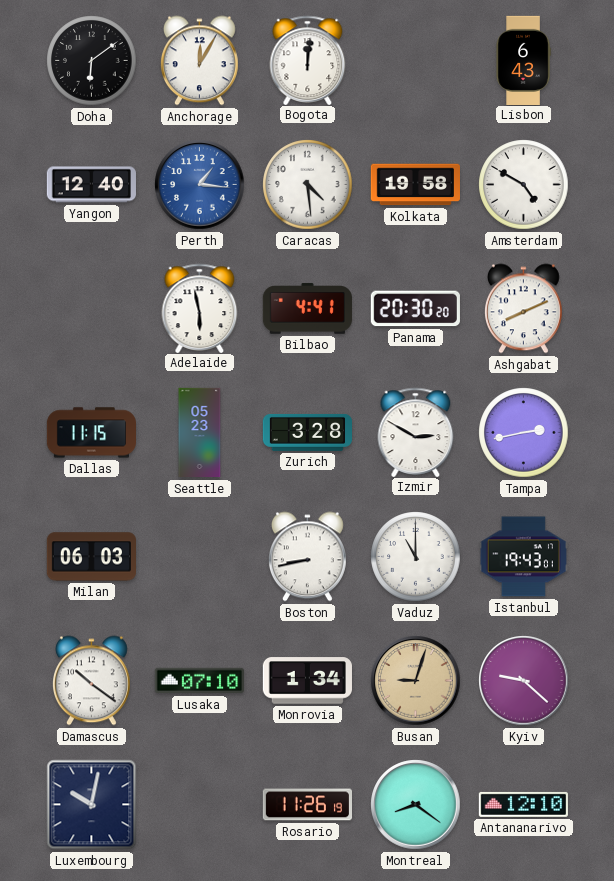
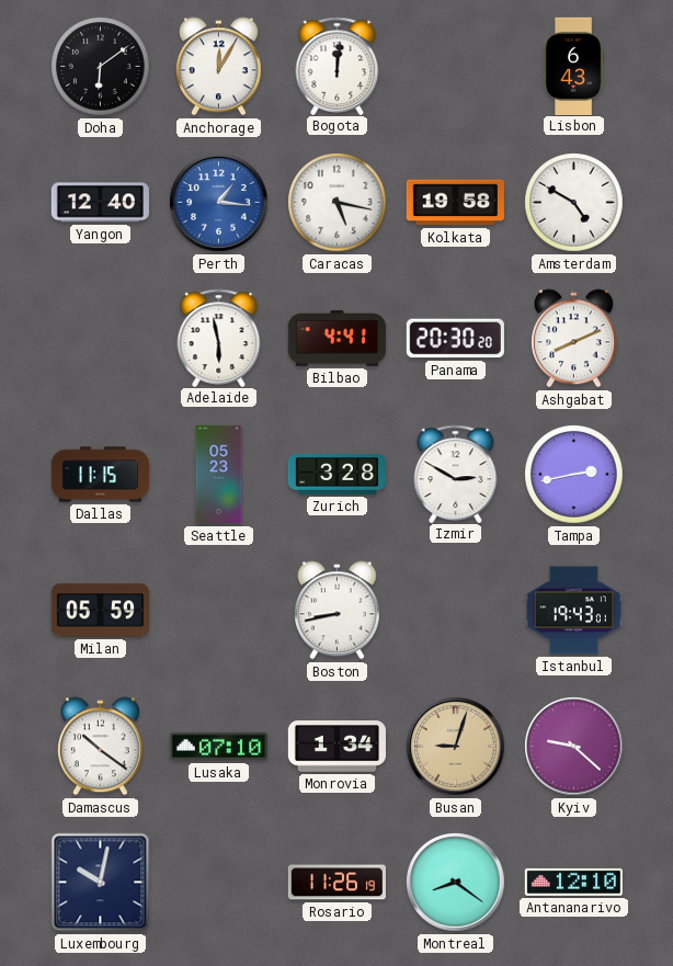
Caracas: 4:29 -> 5:17 (338, 203)
Milan: 06:03 -> 05:59 (100, 611)
Vaduz: 11:00 -> none (416, 557)
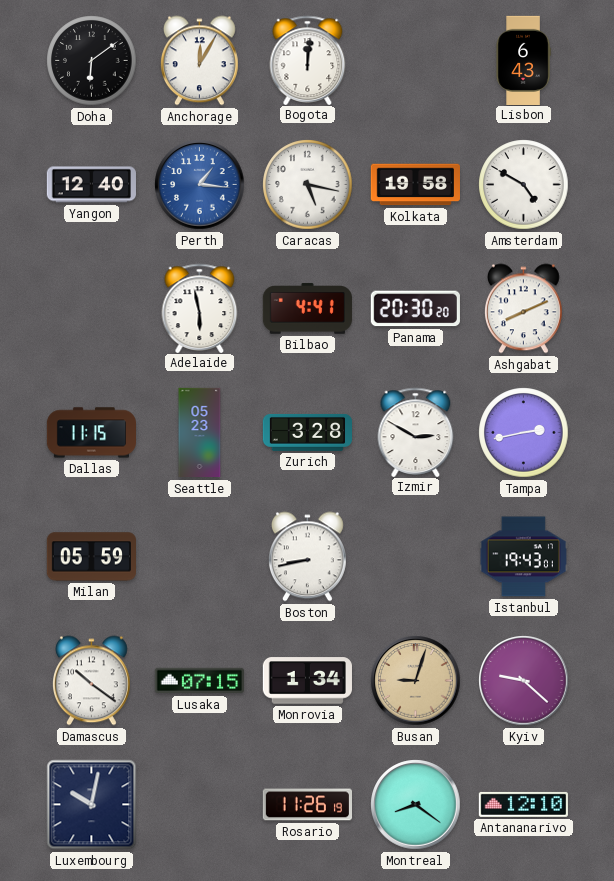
Lusaka: 07:10 -> 07:15 (199, 681)
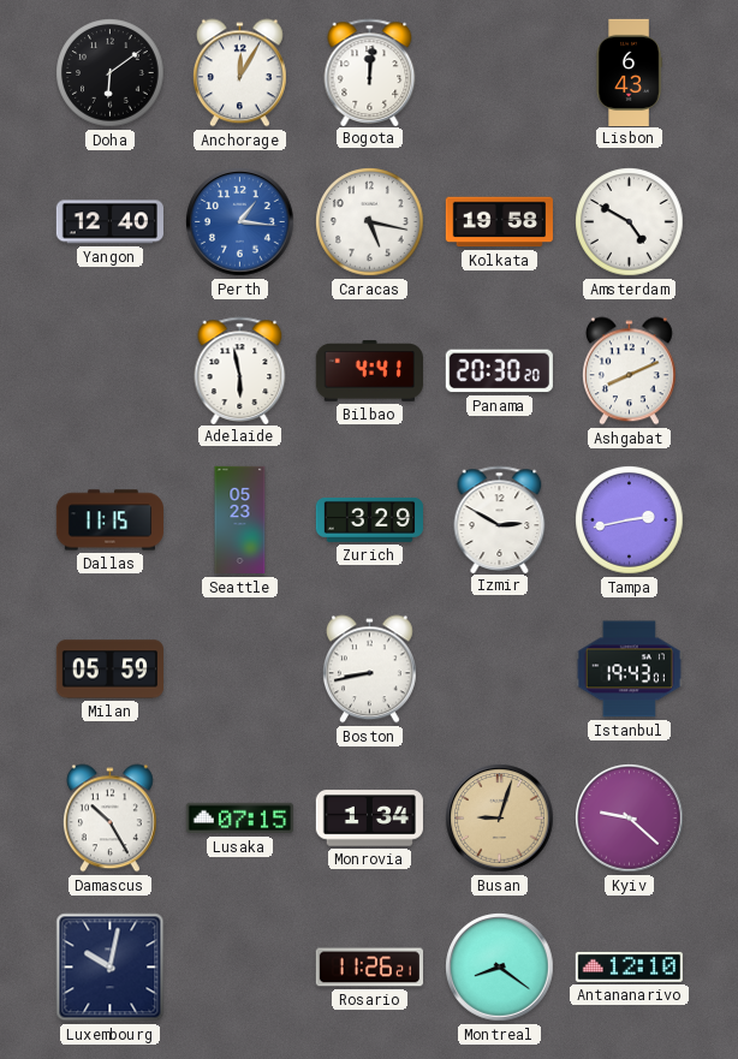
Zurich: 3:28 -> 3:29 (369, 519)
Damascus: 10:21 -> 10:25 (109, 819)
Rosario: 11:26:19 -> 11:26:21 (369, 968)
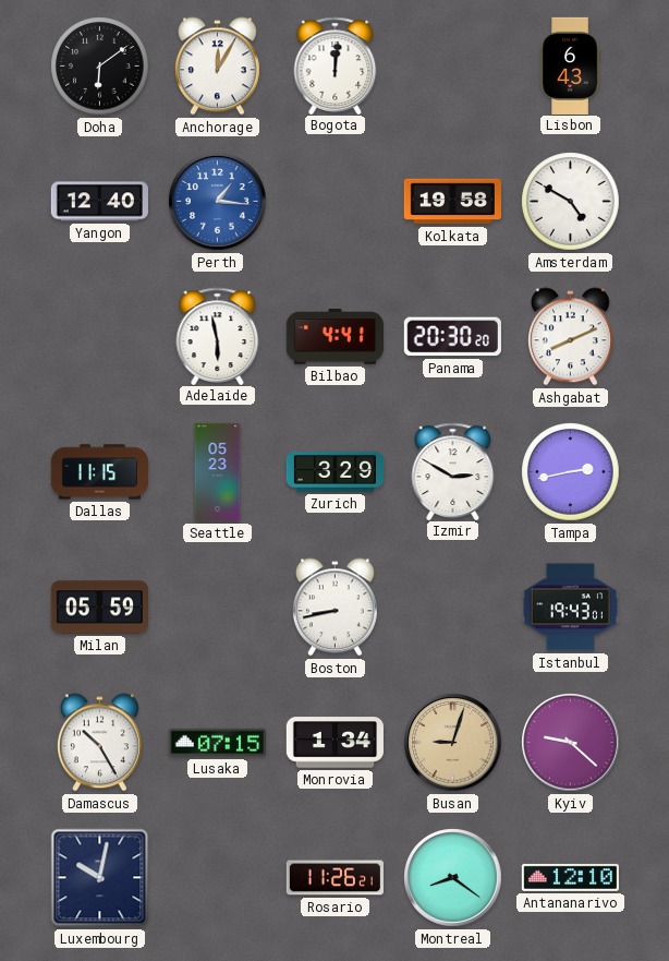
Caracas: 5:17 -> none (370, 222)
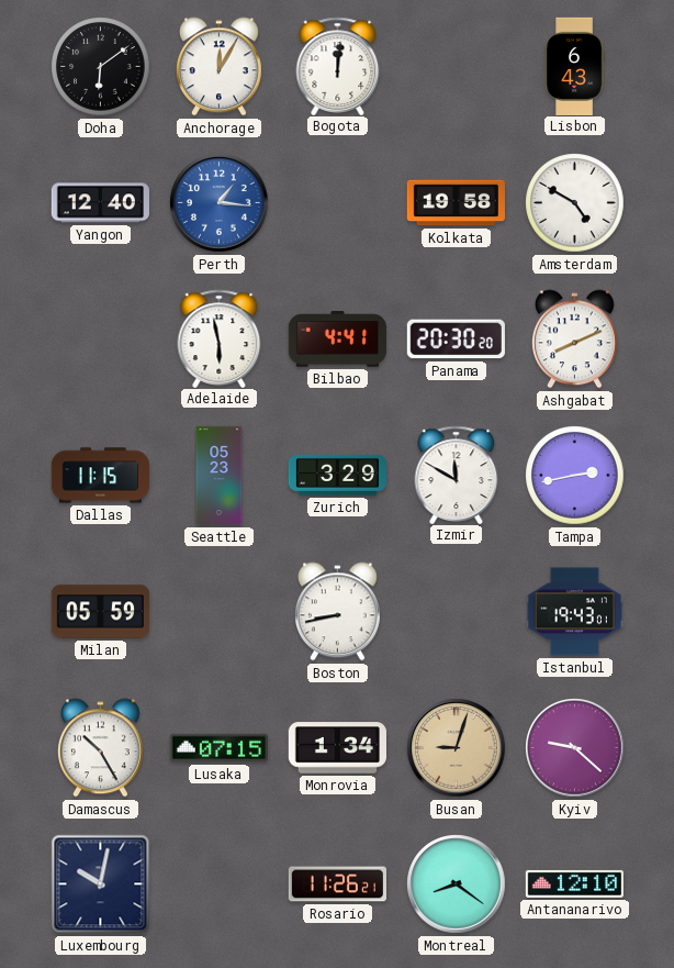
Izmir: 2:50 -> 11:50 (457, 475)
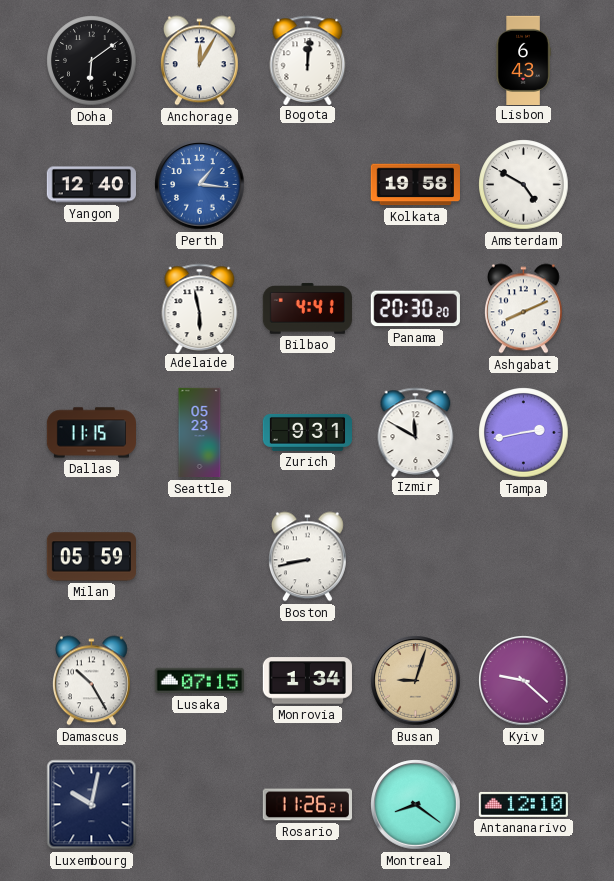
Zurich: 3:29 -> 9:31 (307, 432)
Istanbul: 19:43 -> none (574, 612)
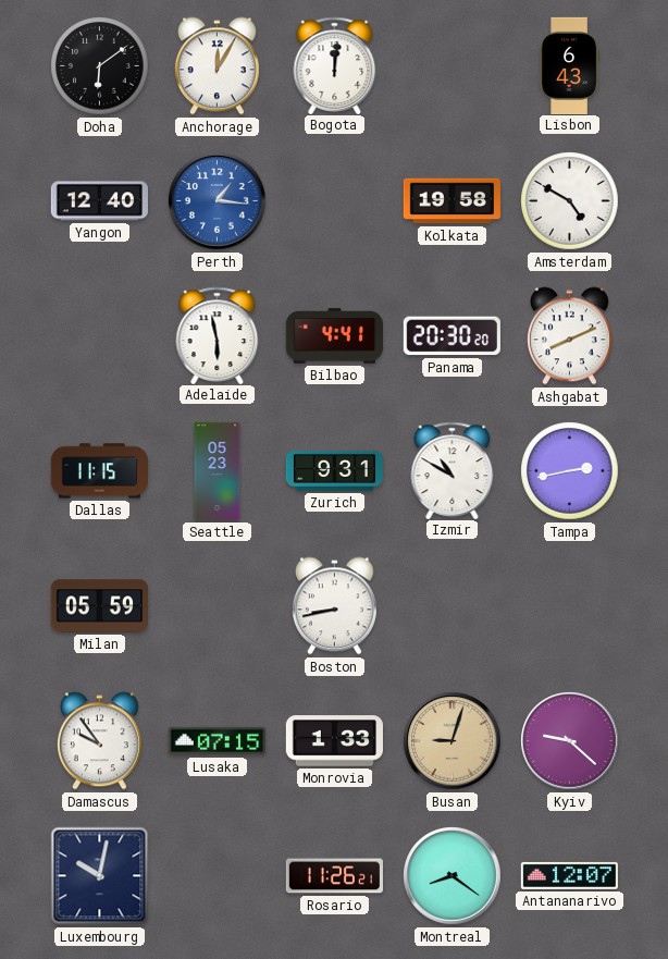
Izmir: 11:50 -> 10:50 (453, 470)
Damascus: 10:25 -> 9:54 (99, 741)
Monrovia: 1:34 -> 1:33 (334, 741)
Antananarivo: 12:10 -> 12:07 (569, 875)
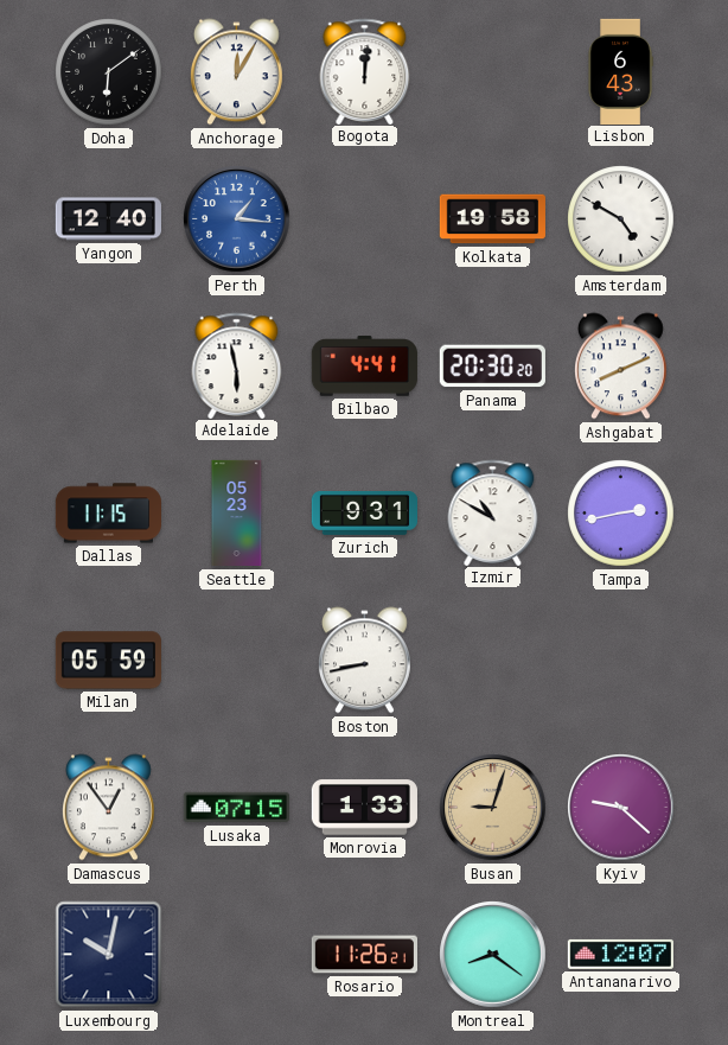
Damascus: 9:54 -> 12:54 (108, 808)
